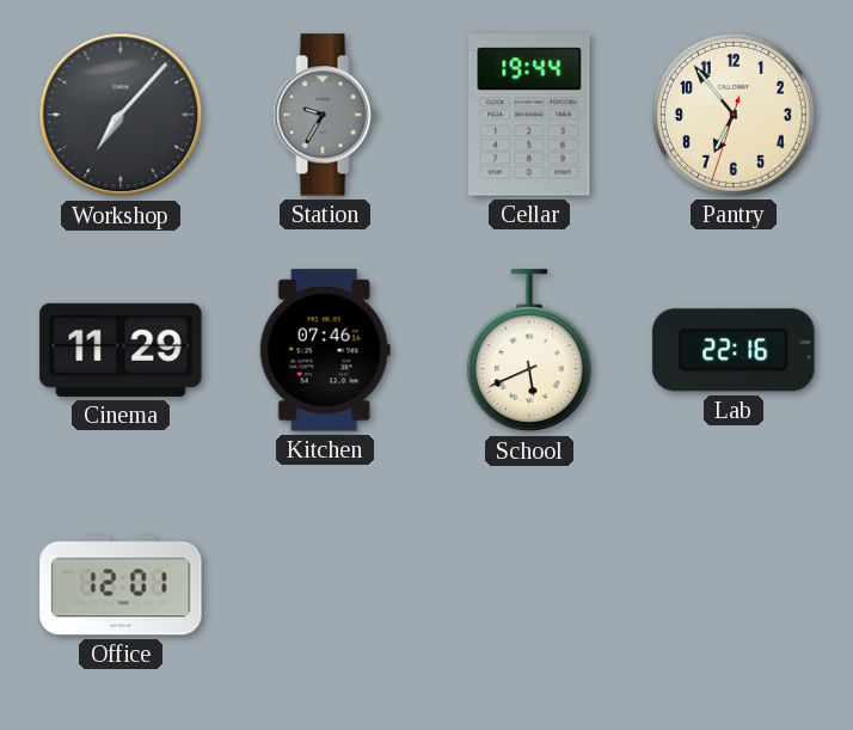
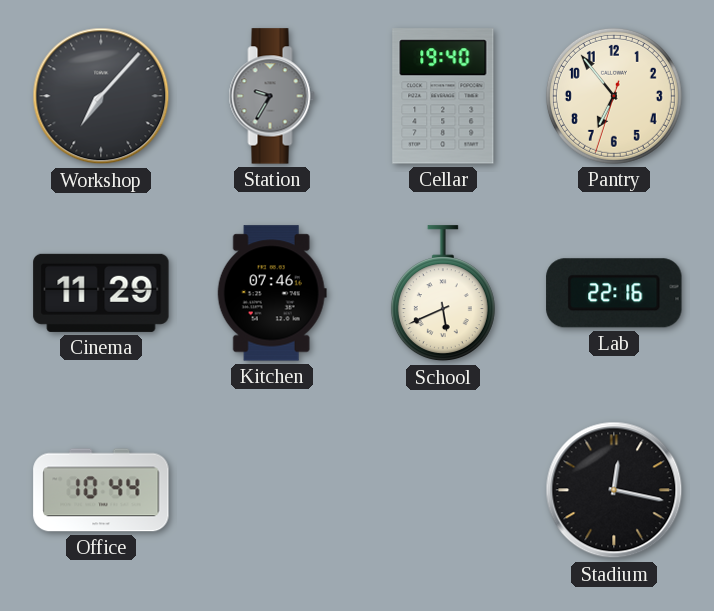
Cellar: 19:44 -> 19:40 (443, 96)
Office: 12:01 -> 10:44 (101, 490)
Stadium: none -> 12:17 (614, 490)
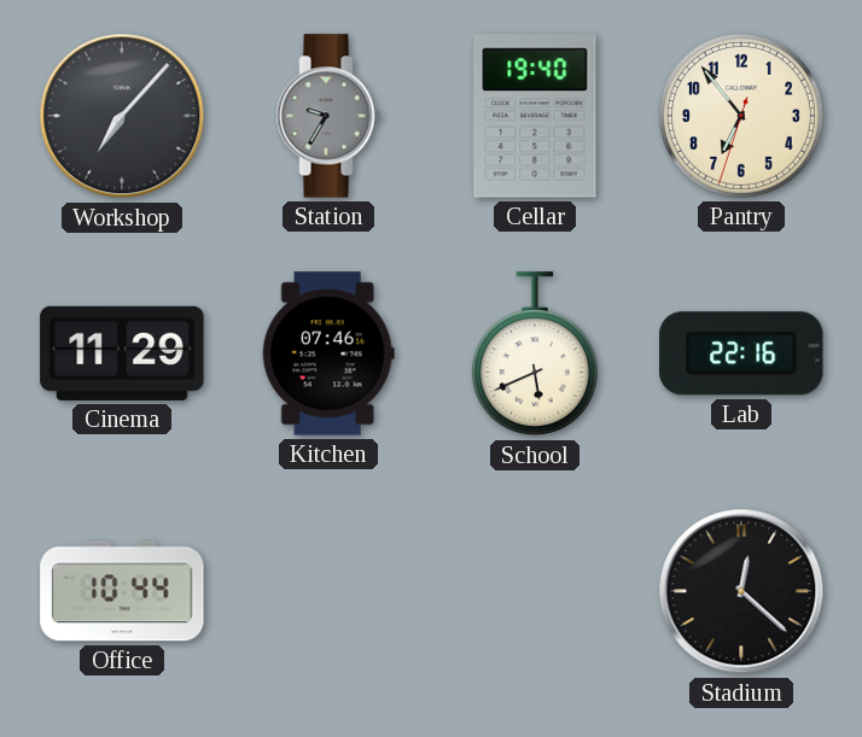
Stadium: 12:17 -> 12:22 (741, 591)
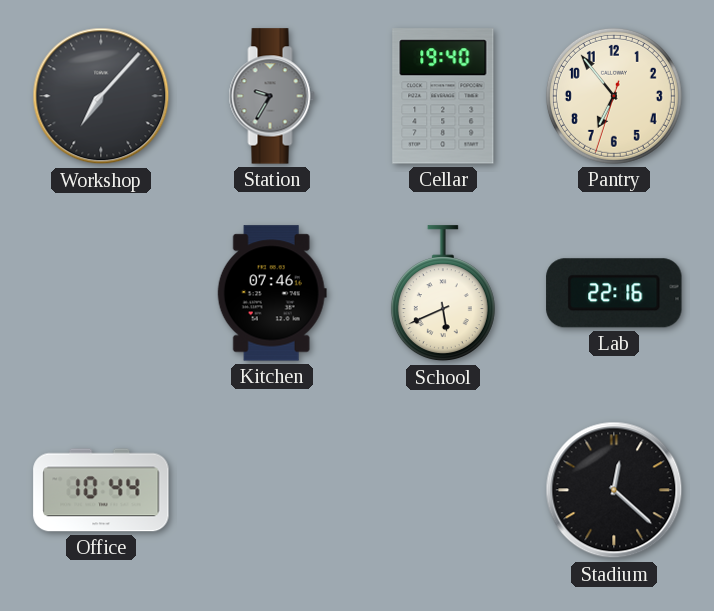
Cinema: 11:29 -> none (122, 353)
